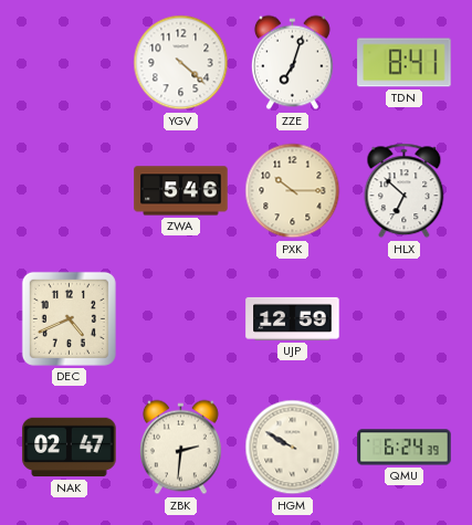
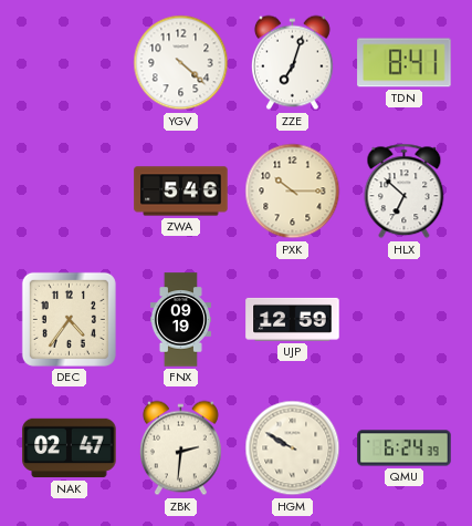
DEC: 4:41 -> 4:36 (69, 319)
FNX: none -> 09:19 (180, 320)
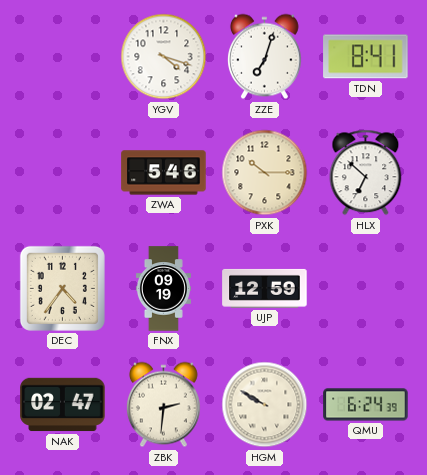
YGV: 4:22 -> 4:18 (164, 57)
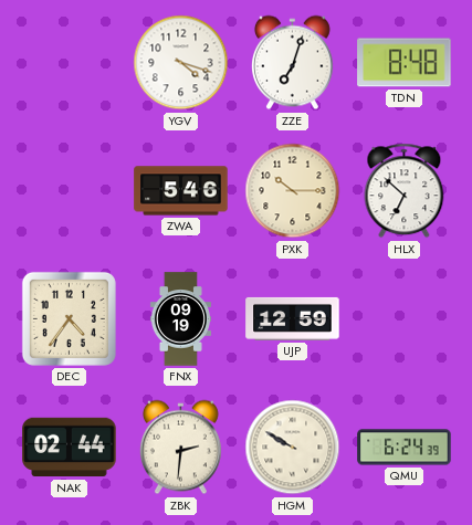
TDN: 8:41 -> 8:48 (405, 63)
NAK: 02:47 -> 02:44 (70, 448)
